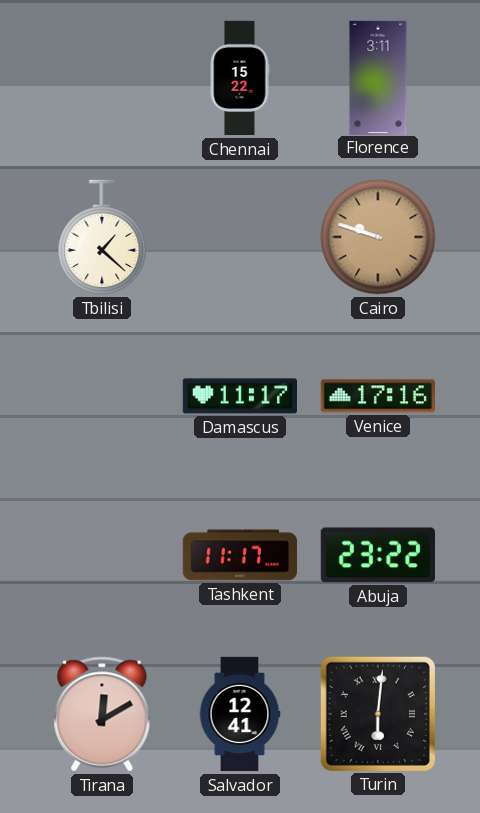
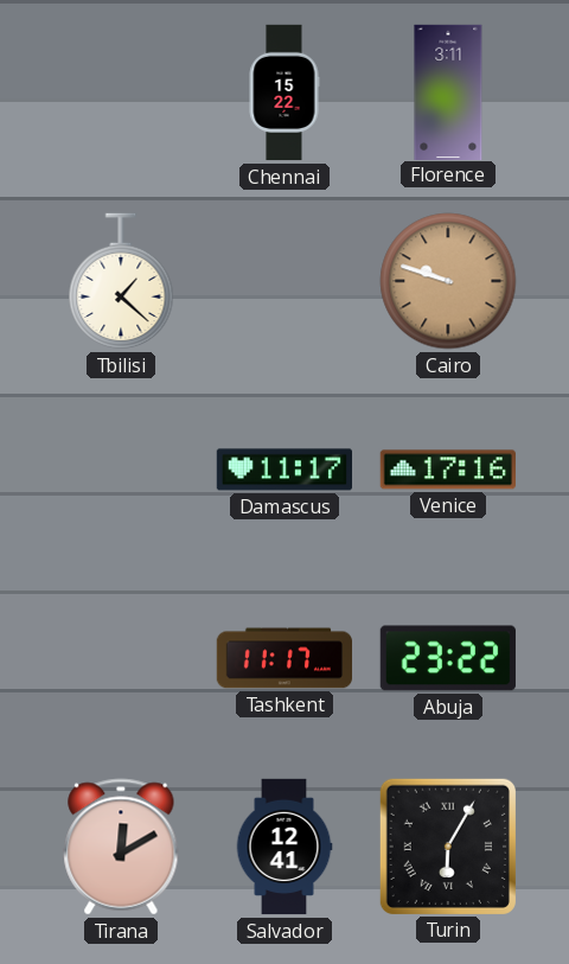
Turin: 6:01 -> 6:05 (448, 847)
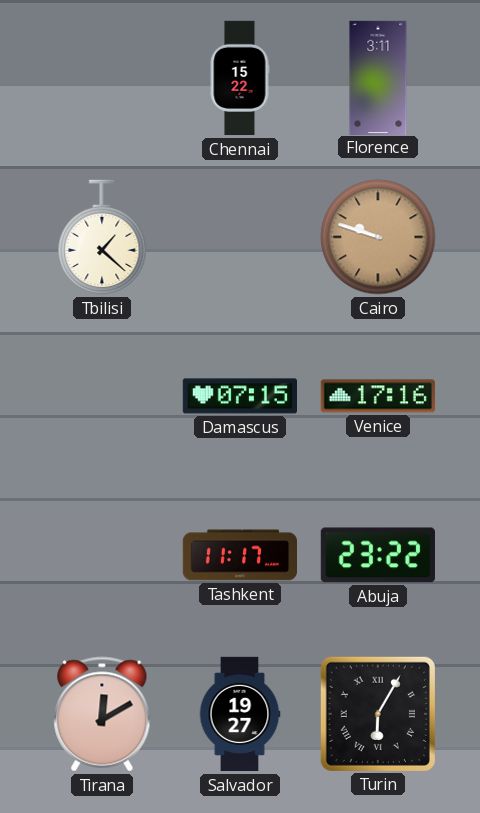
Damascus: 11:17 -> 07:15 (239, 396)
Salvador: 12:41 -> 19:27 (240, 714)
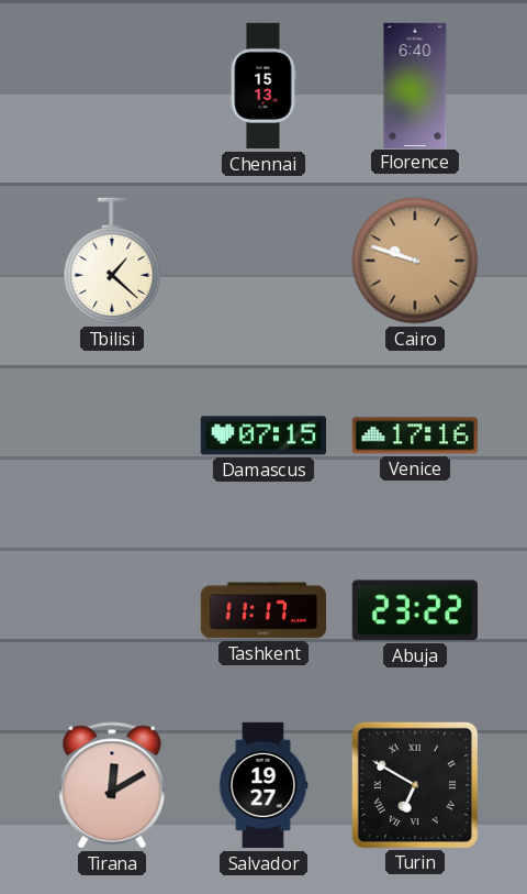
Chennai: 15:22 -> 15:13 (263, 86)
Florence: 3:11 -> 6:40 (415, 85)
Turin: 6:05 -> 6:50 (415, 785)
